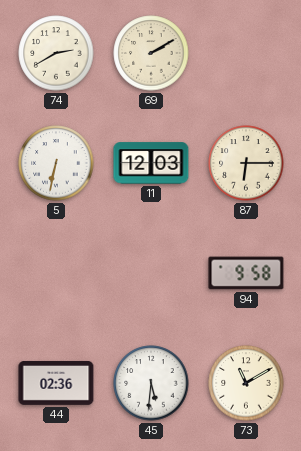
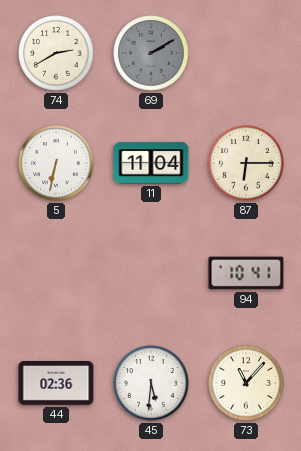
69 dial: cream -> grey (151, 53)
11: 12:03 -> 11:04 (151, 163)
94: 9:58 -> 10:41 (246, 273)
73: 11:10 -> 11:07 (246, 383)
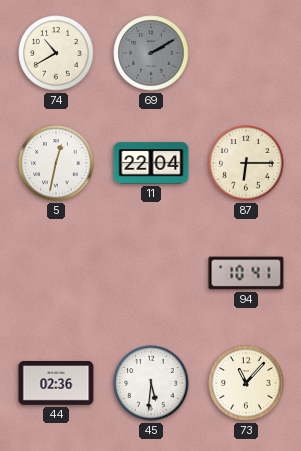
74: 2:40 -> 10:40 (56, 53)
5: 6:32 -> 12:32 (56, 163)
11: 11:04 -> 22:04 (151, 163)
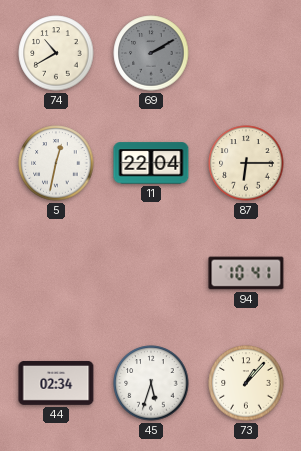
44: 02:36 -> 02:34 (56, 383)
45: 5:31 -> 5:33 (151, 383)
73: 11:07 -> 1:07 (246, 383)
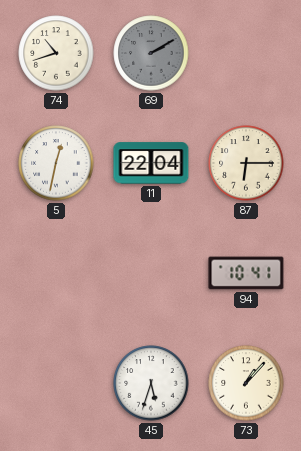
74: 10:40 -> 10:42 (56, 53)
44: 02:34 -> none (56, 383)
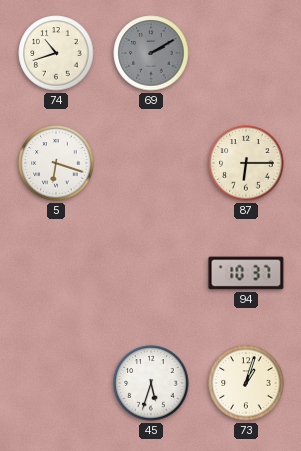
5: 12:32 -> 6:18 (56, 163)
11: 22:04 -> none (151, 163)
94: 10:41 -> 10:37 (246, 273)
73: 1:07 -> 1:03 (246, 383)
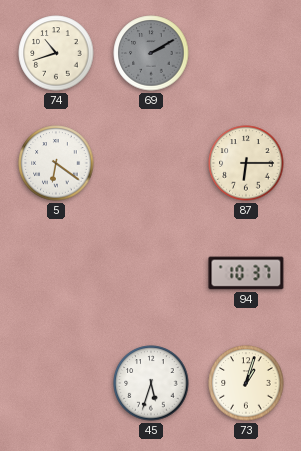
5: 6:18 -> 6:21 (56, 163)
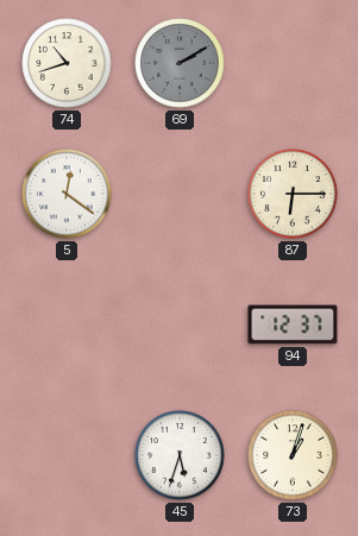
5: 6:21 -> 12:21 (67, 194)
94: 10:37 -> 12:37 (293, 324)
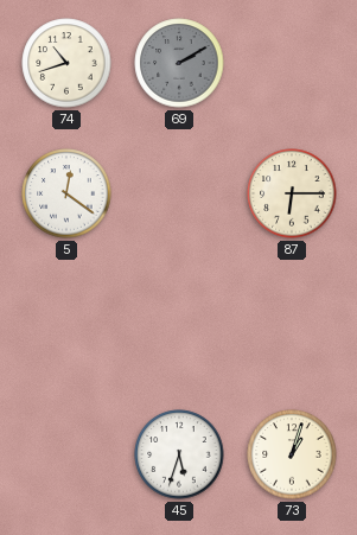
94: 12:37 -> none (293, 324)
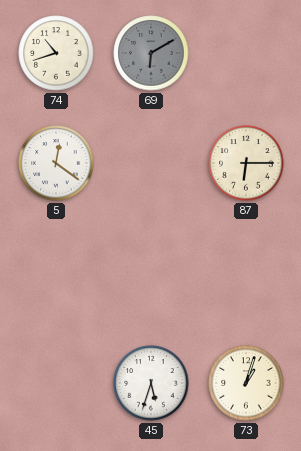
69: 2:10 -> 6:10 (151, 53)
